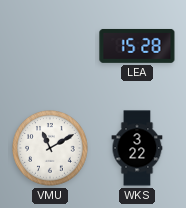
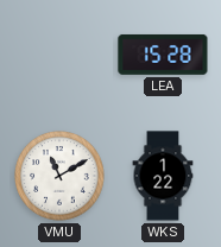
WKS: 3:22 -> 1:22 (163, 176)
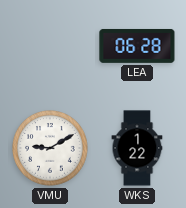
LEA: 15:28 -> 06:28 (137, 46)
VMU: 11:10 -> 9:10 (50, 148)
